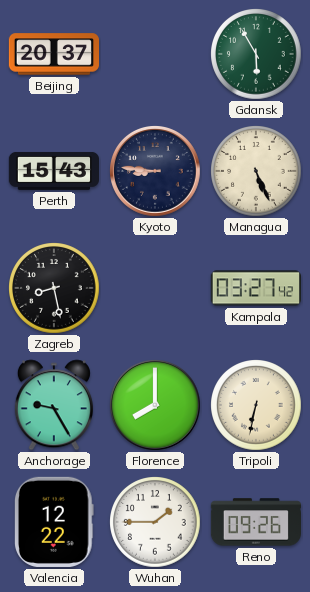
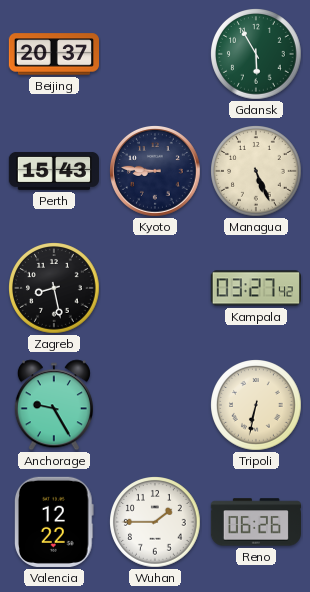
Florence: 8:00 -> none (156, 406)
Reno: 09:26 -> 06:26 (255, 522)
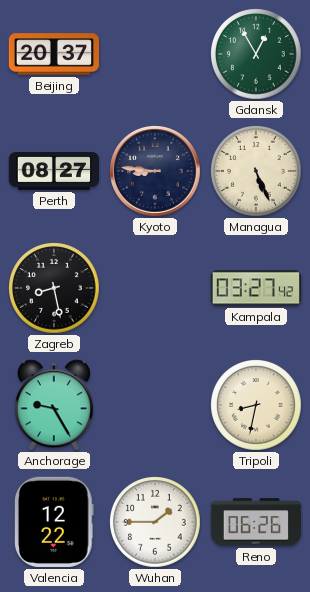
Gdansk: 5:55 -> 12:55 (257, 55)
Perth: 15:43 -> 08:27 (53, 171)
Tripoli: 6:32 -> 8:32 (257, 406)
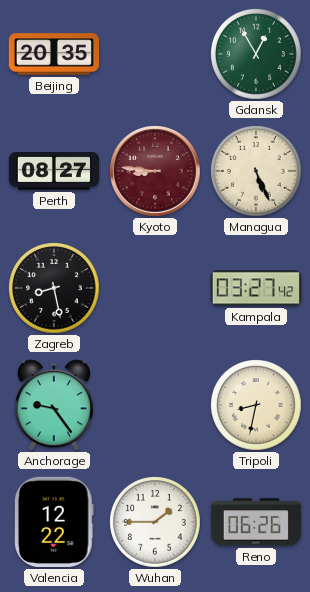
Beijing: 20:37 -> 20:35 (53, 54)
Kyoto dial: navy -> burgundy (156, 172)
Anchorage: 9:25 -> 9:24 (54, 405)
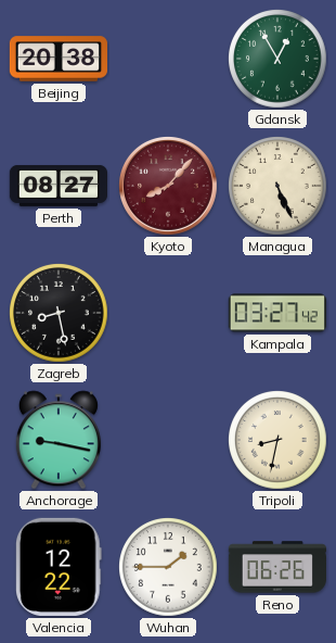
Beijing: 20:35 -> 20:38 (57, 59)
Kyoto: 8:46 -> 8:07 (169, 187)
Anchorage: 9:24 -> 9:17 (59, 440)
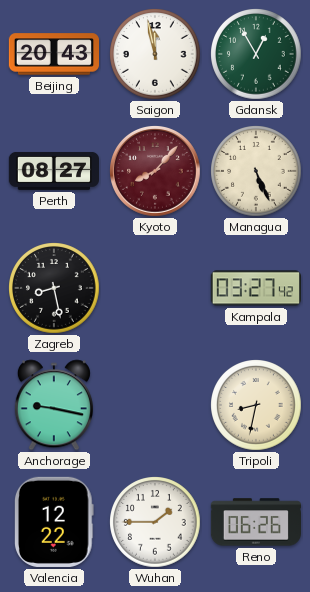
Beijing: 20:38 -> 20:43 (53, 54)
Saigon: none -> 11:58 (156, 55)
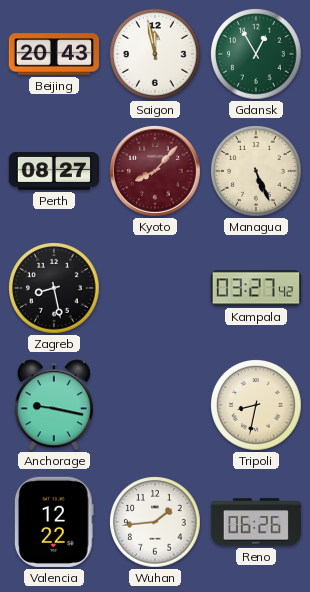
Wuhan: 1:45 -> 1:44 (156, 523)
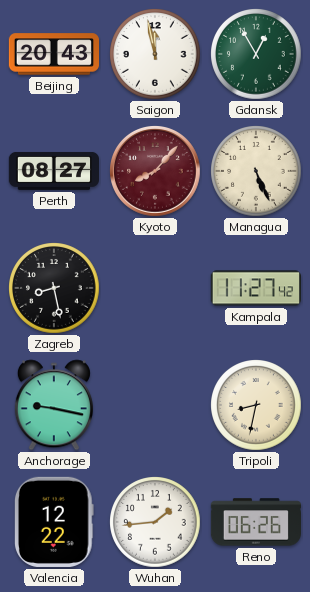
Kampala: 03:27 -> 11:27 (255, 288)
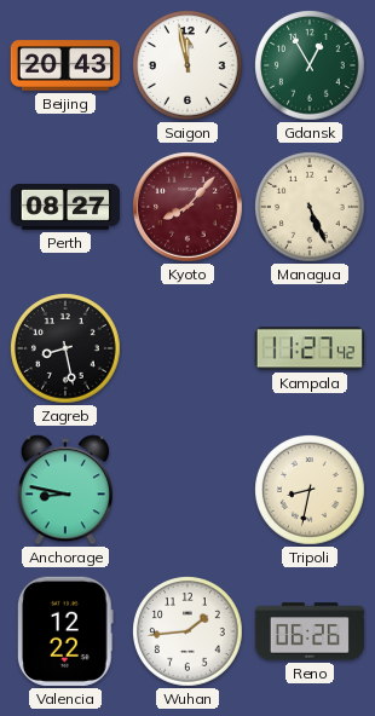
Anchorage: 9:17 -> 8:47 (65, 490)
